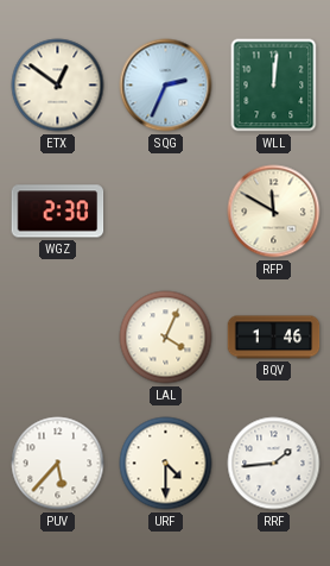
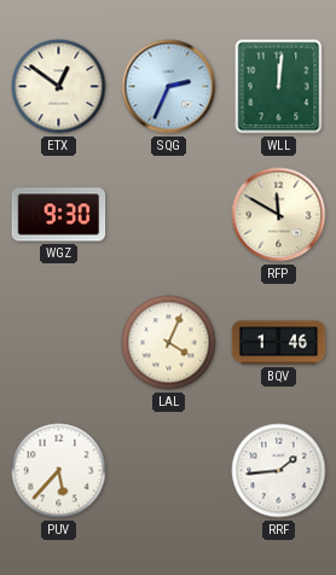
WGZ: 2:30 -> 9:30 (59, 215)
URF: 4:30 -> none (166, 464)
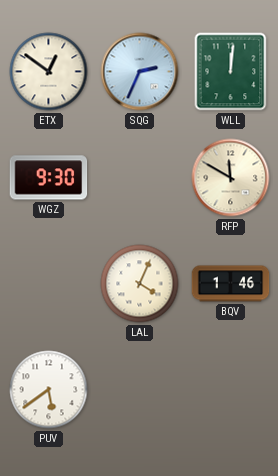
PUV: 5:37 -> 5:39 (49, 390)
RRF: 1:44 -> none (279, 471)
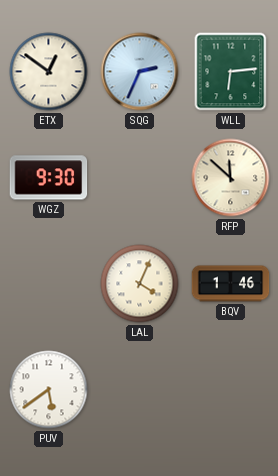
WLL: 12:01 -> 6:14 (231, 72)
RFP: 11:50 -> 11:52 (231, 178)
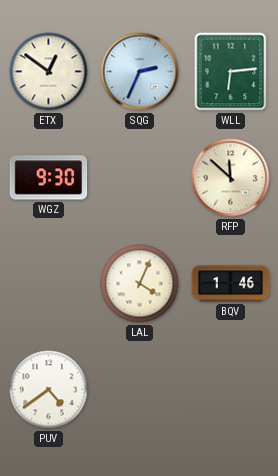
PUV: 5:39 -> 4:39 (49, 390)
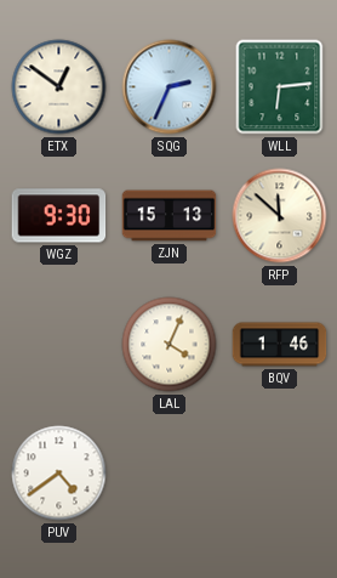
ZJN: none -> 15:13 (170, 216)
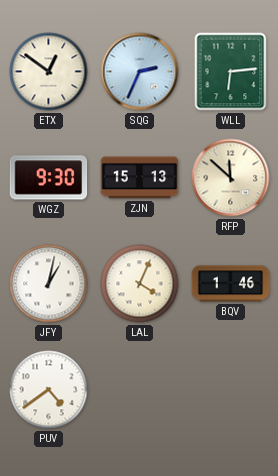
JFY: none -> 1:02 (49, 284)
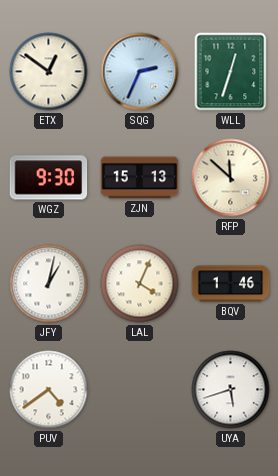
WLL: 6:14 -> 12:33 (231, 72)
UYA: none -> 5:42 (231, 390)
